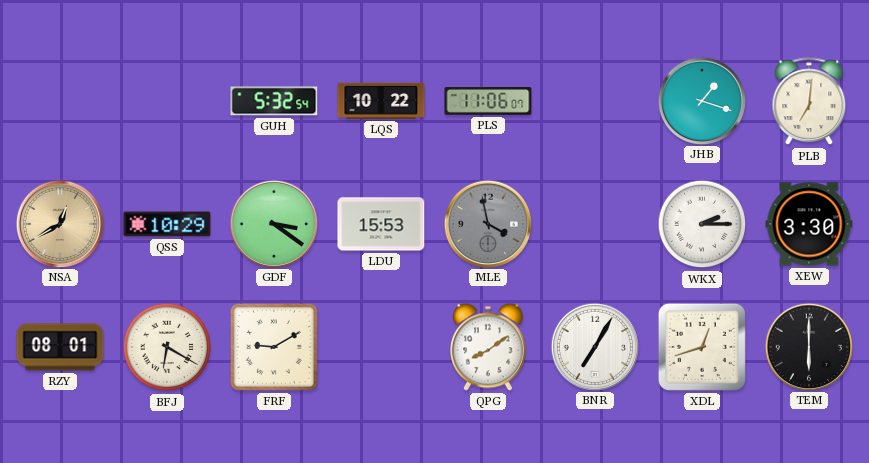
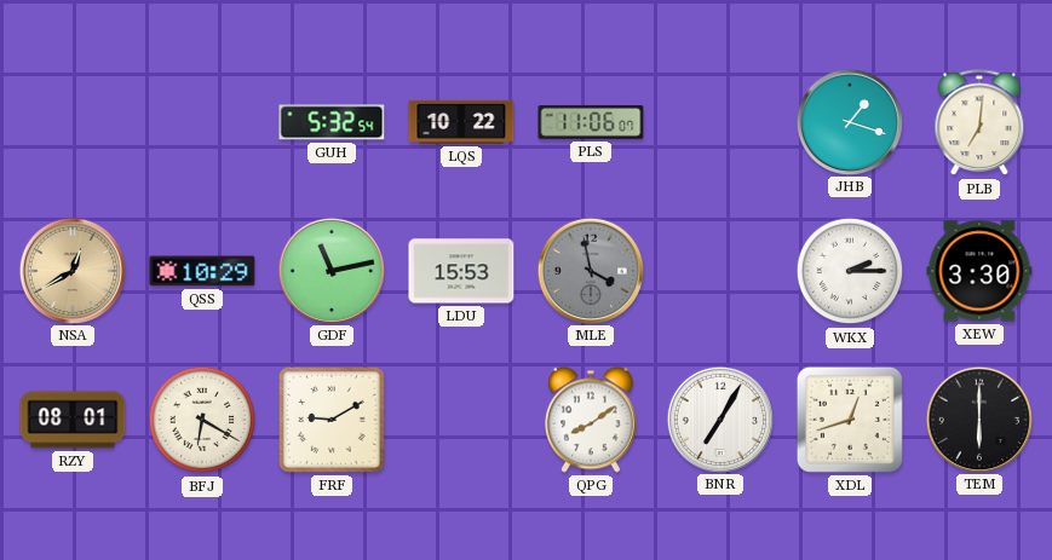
GDF: 3:21 -> 11:13 (330, 270)
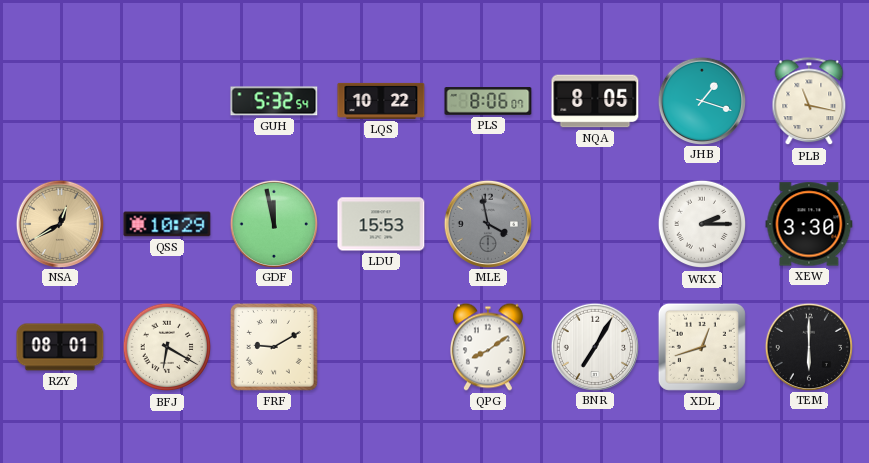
PLS: 11:06 -> 8:06 (488, 101)
NQA: none -> 8:05 (595, 101)
PLB: 7:01 -> 11:17 (809, 102)
GDF: 11:13 -> 11:58 (273, 223)
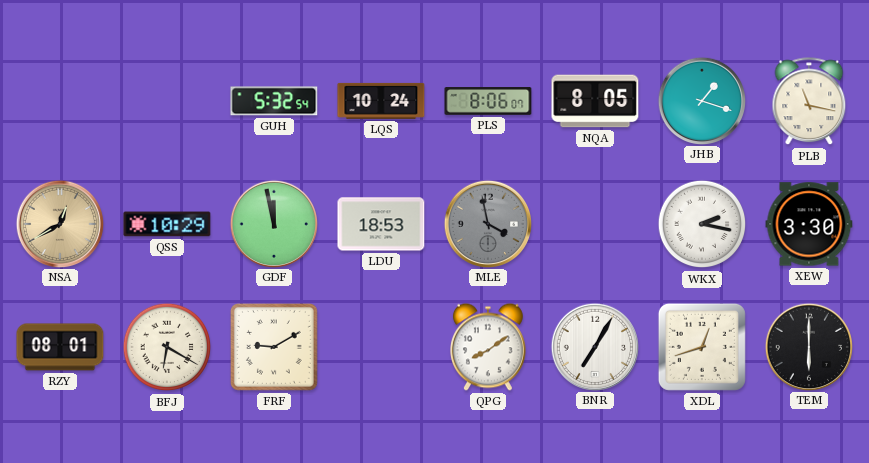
LQS: 10:22 -> 10:24 (381, 101)
LDU: 15:53 -> 18:53 (381, 224)
WKX: 2:15 -> 2:17 (702, 224)
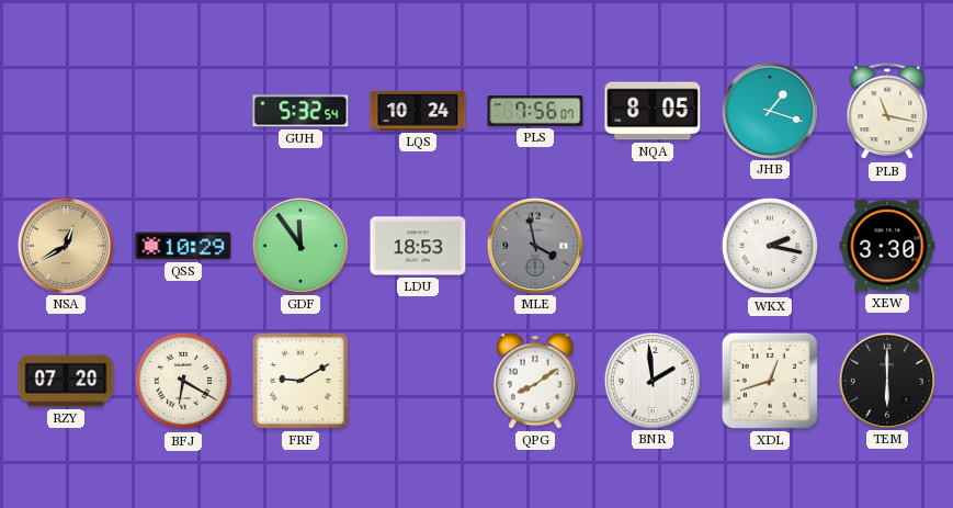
PLS: 8:06 -> 7:56 (535, 111)
GDF: 11:58 -> 11:54 (299, 245)
RZY: 08:01 -> 07:20 (66, 381)
BNR: 7:05 -> 1:59 (651, 380)
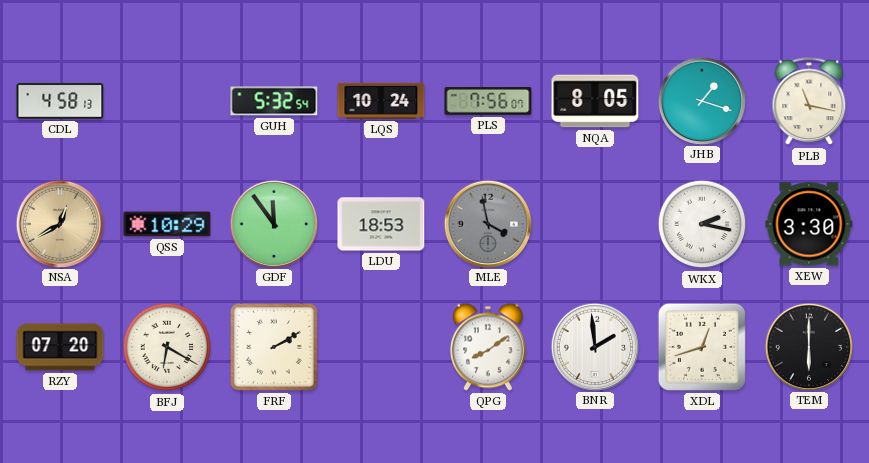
CDL: none -> 4:58 (60, 101)
FRF: 9:10 -> 2:10 (274, 347)
